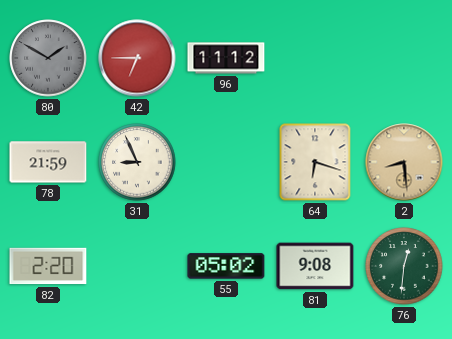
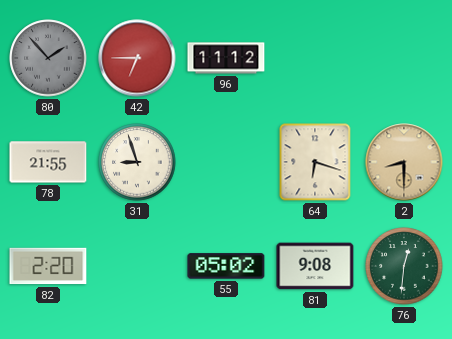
80: 1:50 -> 1:53 (48, 58)
78: 21:59 -> 21:55 (48, 162)
31: 8:56 -> 8:57 (137, 162)
2: 8:29 -> 8:30 (404, 162)
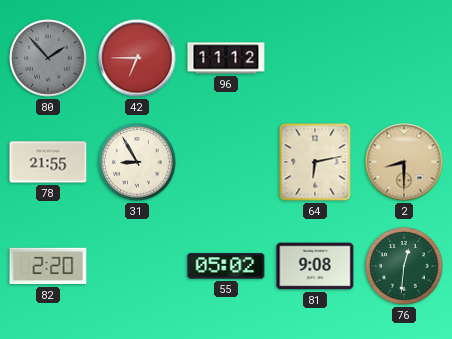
31: 8:57 -> 8:55 (137, 162)
64: 6:18 -> 6:13 (315, 162)
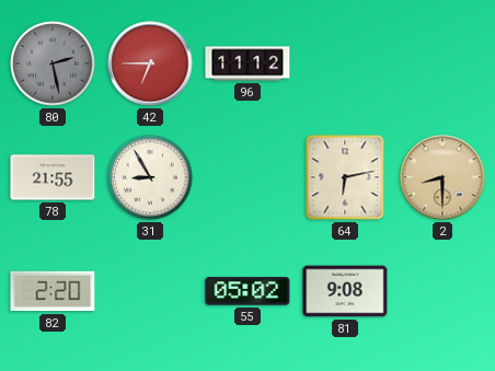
80: 1:53 -> 2:28 (53, 63)
76: 12:31 -> none (404, 266)
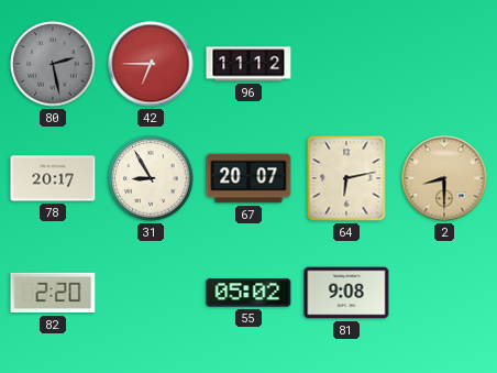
78: 21:55 -> 20:17 (53, 178)
67: none -> 20:07 (248, 178)
